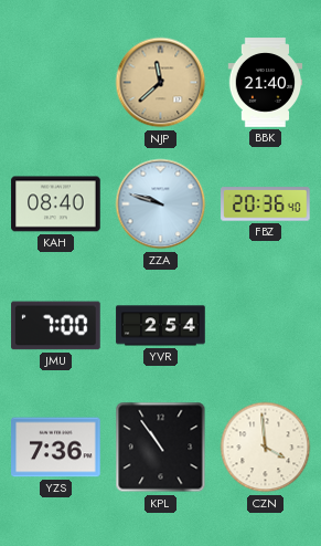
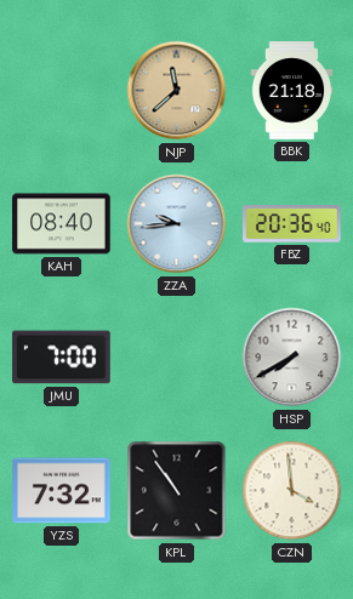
BBK: 21:40 -> 21:18 (292, 91)
ZZA: 9:48 -> 9:44 (177, 224)
YVR: 2:54 -> none (161, 326)
HSP: none -> 7:40 (292, 358)
YZS: 7:36 -> 7:32 (62, 491)
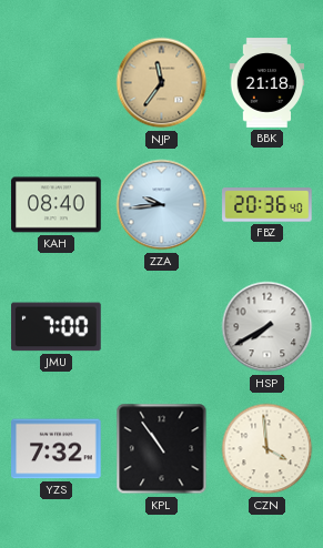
NJP: 11:38 -> 11:36 (162, 83)
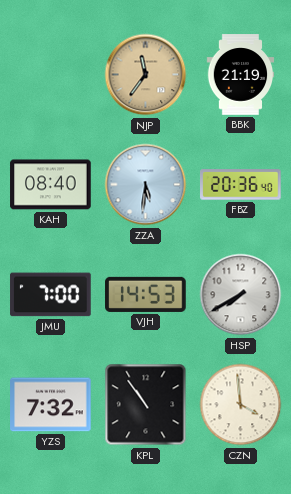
BBK: 21:18 -> 21:19 (241, 75)
ZZA: 9:44 -> 5:31 (146, 185)
VJH: none -> 14:53 (146, 294)
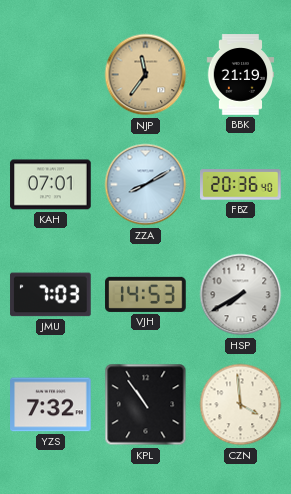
KAH: 08:40 -> 07:01 (51, 185)
ZZA: 5:31 -> 8:10 (146, 185)
JMU: 7:00 -> 7:03 (51, 295)
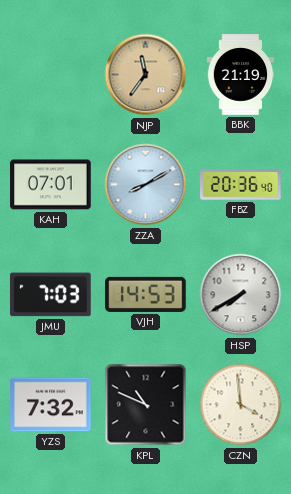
KPL: 10:54 -> 10:49 (146, 405)
